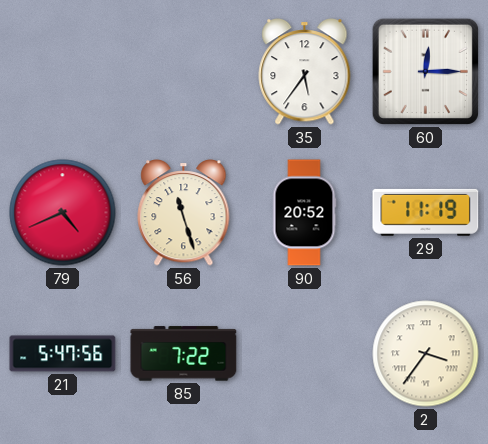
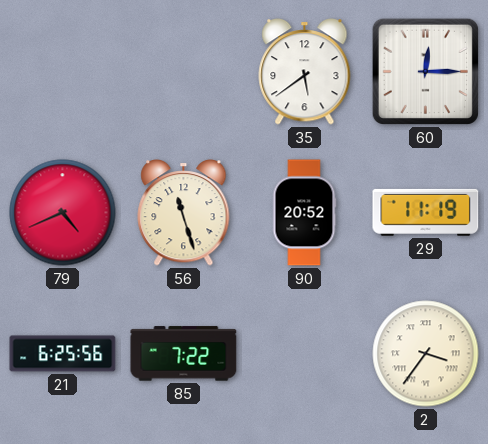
35: 5:36 -> 5:39 (305, 72)
21: 5:47 -> 6:25 (63, 354)
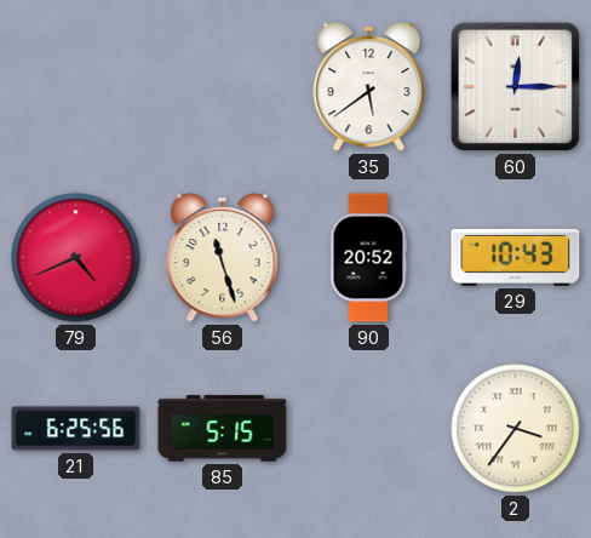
29: 11:19 -> 10:43 (516, 257)
85: 7:22 -> 5:15 (223, 429)
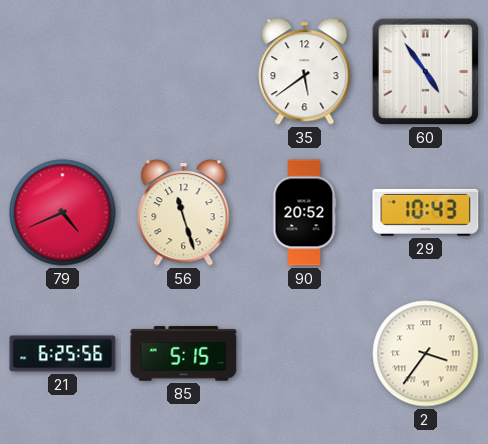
60: 12:15 -> 4:54 (425, 71)
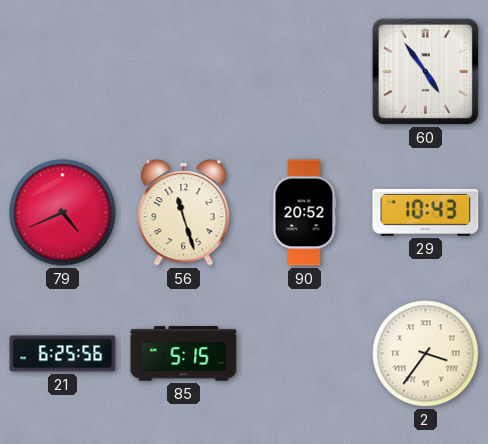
35: 5:39 -> none (305, 72)
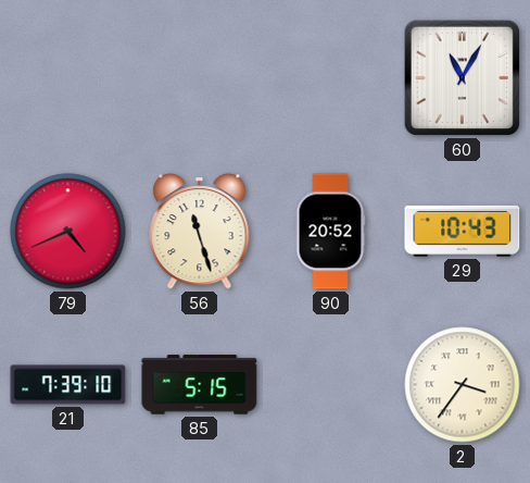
60: 4:54 -> 11:05 (462, 77)
21: 6:25 -> 7:39 (68, 385)
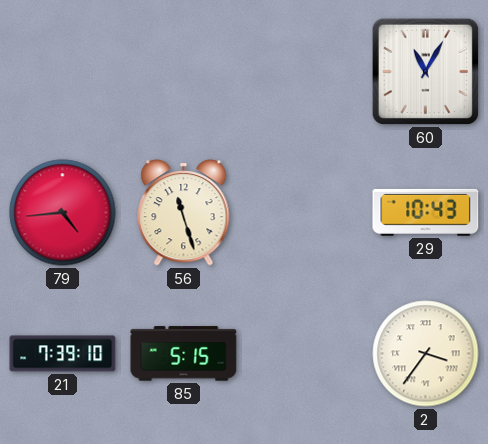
79: 4:41 -> 4:44 (63, 213)
90: 20:52 -> none (330, 232)
